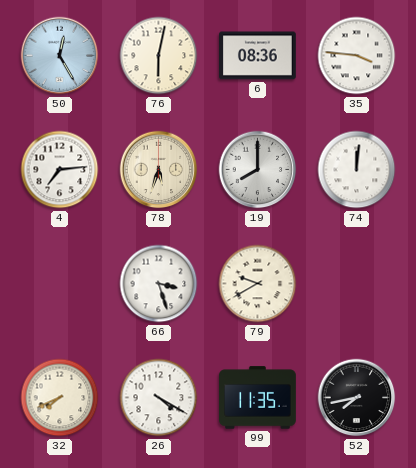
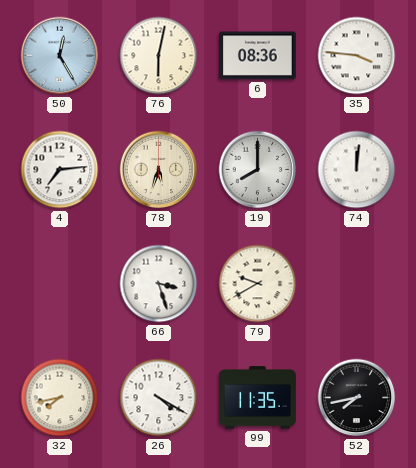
32: 7:41 -> 7:43 (60, 398)
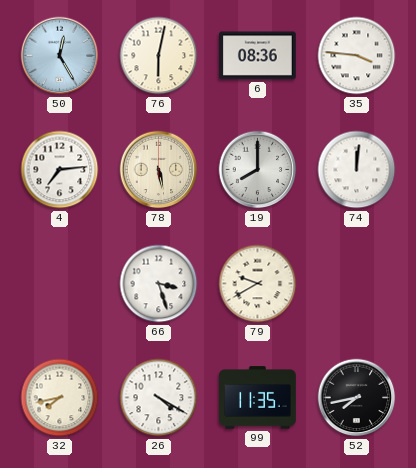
78: 5:33 -> 5:28 (159, 170)
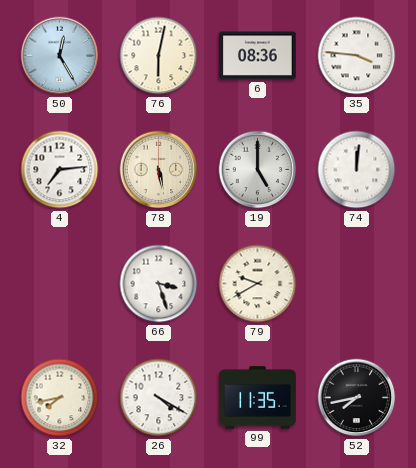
19: 8:00 -> 5:00 (258, 170)
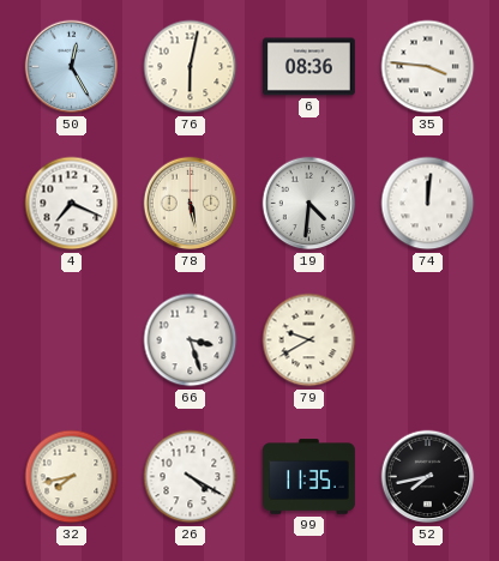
4: 7:14 -> 7:19 (72, 204)
19: 5:00 -> 4:31 (309, 204)
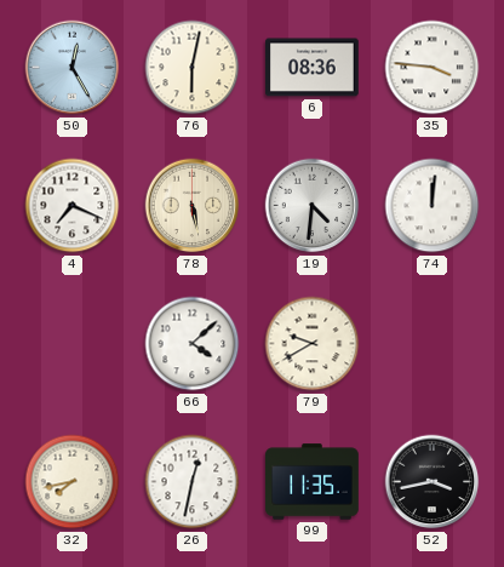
66: 3:27 -> 4:08 (193, 344)
26: 4:20 -> 12:32 (193, 482)
52: 7:43 -> 3:43 (433, 482)
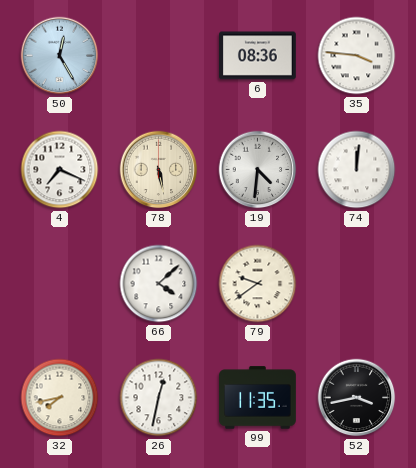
76: 6:02 -> none (193, 68)
79: 9:40 -> 9:39 (258, 284)
